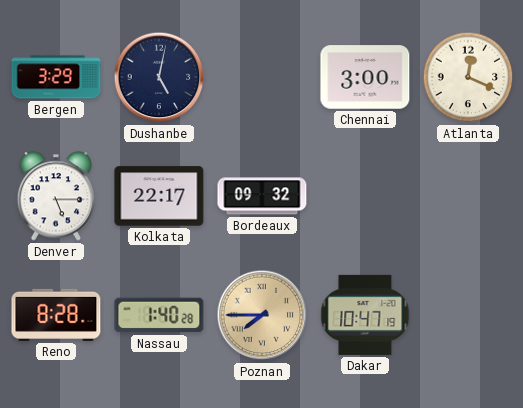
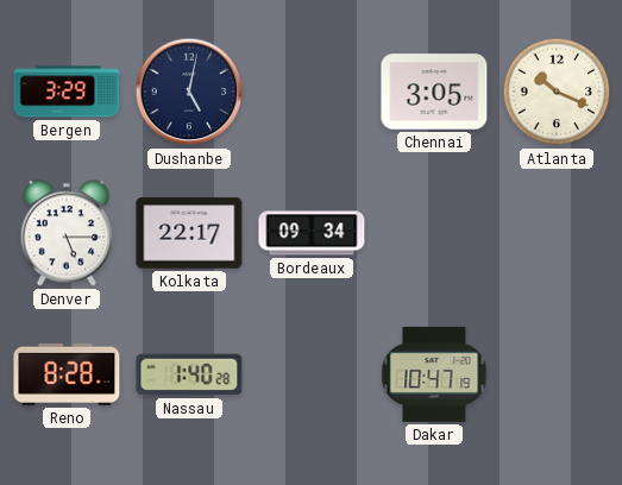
Chennai: 3:00 -> 3:05 (434, 92)
Atlanta: 12:19 -> 10:19 (557, 92)
Bordeaux: 09:32 -> 09:34 (312, 233)
Poznan: 7:45 -> none (262, 315)
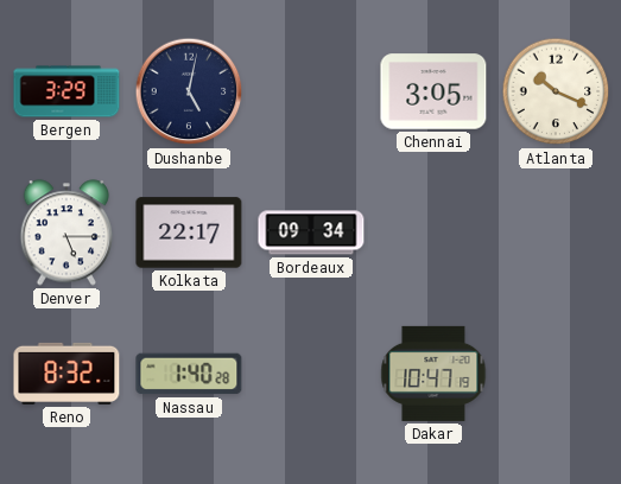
Reno: 8:28 -> 8:32 (66, 374)
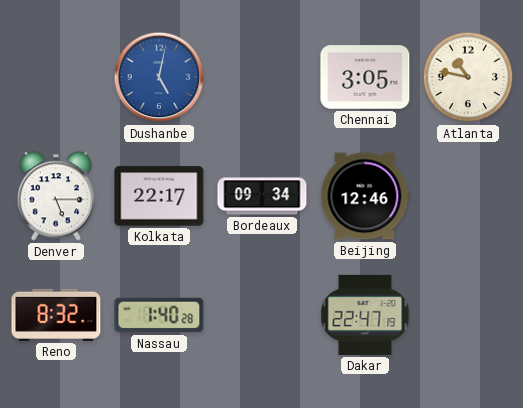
Bergen: 3:29 -> none (66, 91)
Dushanbe dial: navy -> blue (159, 77)
Atlanta: 10:19 -> 10:47 (468, 77)
Beijing: none -> 12:46 (365, 196)
Dakar: 10:47 -> 22:47 (365, 315)
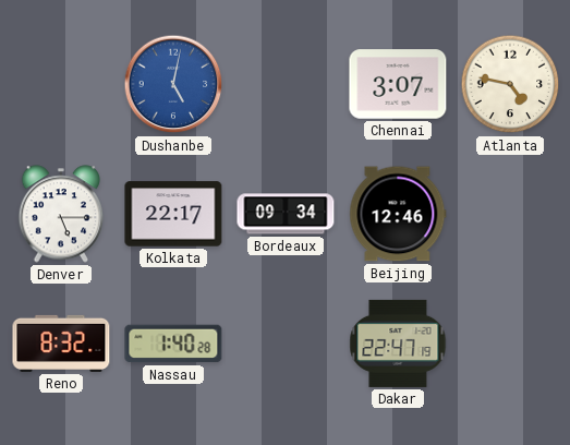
Chennai: 3:05 -> 3:07 (398, 84)
Atlanta: 10:47 -> 4:47 (510, 84)
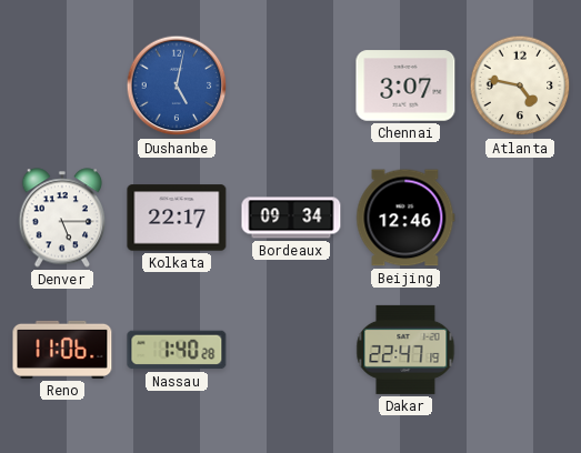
Reno: 8:32 -> 11:06 (62, 350)
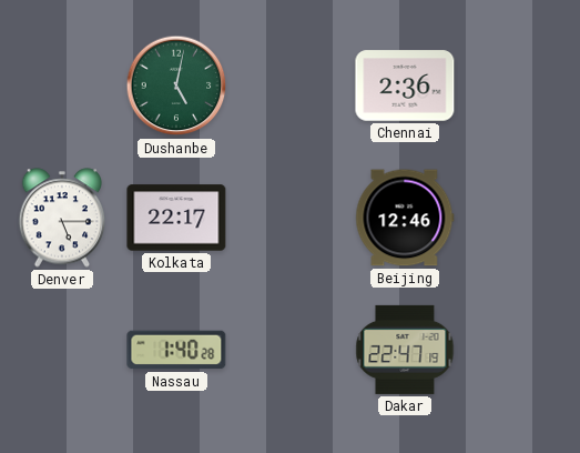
Dushanbe dial: blue -> green (176, 85)
Chennai: 3:07 -> 2:36 (405, 85)
Atlanta: 4:47 -> none (520, 85)
Bordeaux: 09:34 -> none (291, 218)
Reno: 11:06 -> none (62, 350)
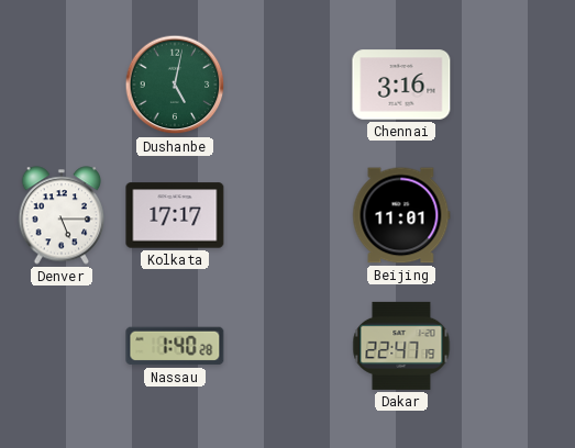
Chennai: 2:36 -> 3:16 (401, 85)
Kolkata: 22:17 -> 17:17 (175, 215)
Beijing: 12:46 -> 11:01 (401, 215)
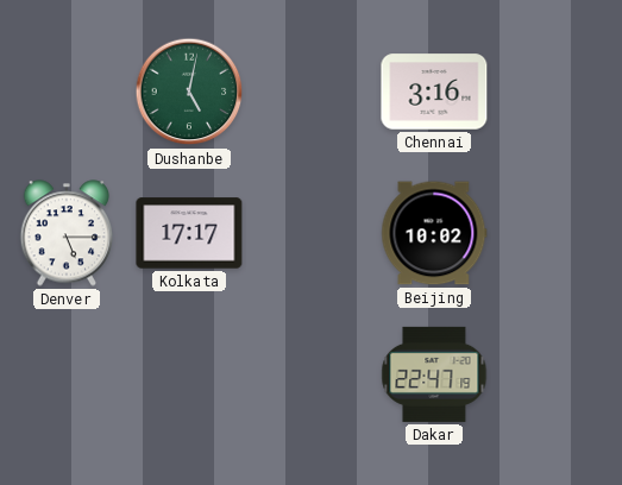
Beijing: 11:01 -> 10:02 (434, 233)
Nassau: 1:40 -> none (175, 346)
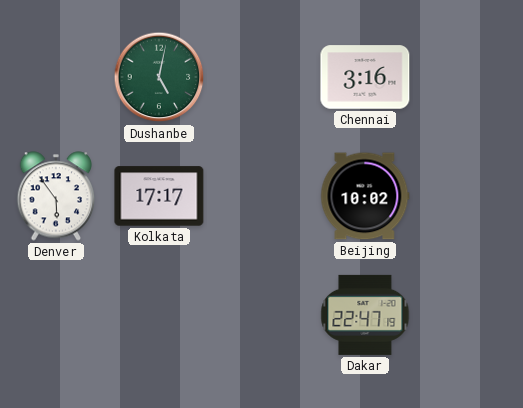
Denver: 5:15 -> 5:54 (56, 196)
